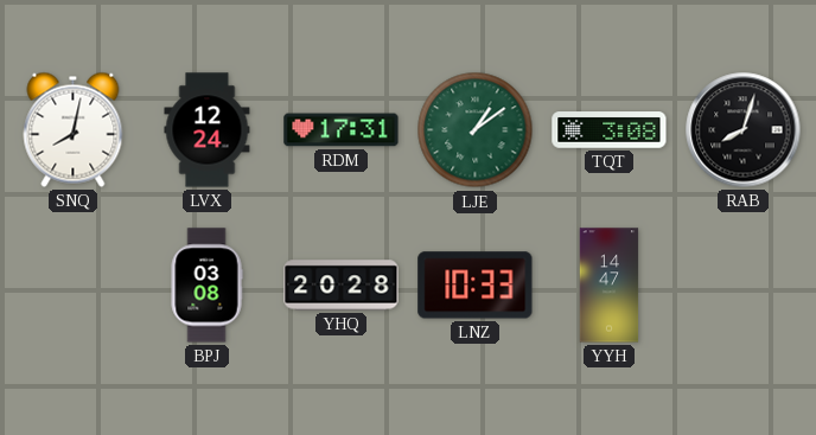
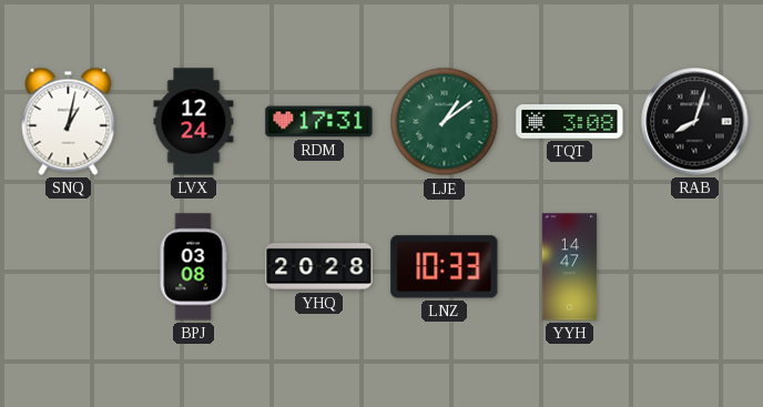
SNQ: 8:02 -> 1:02 (69, 121)
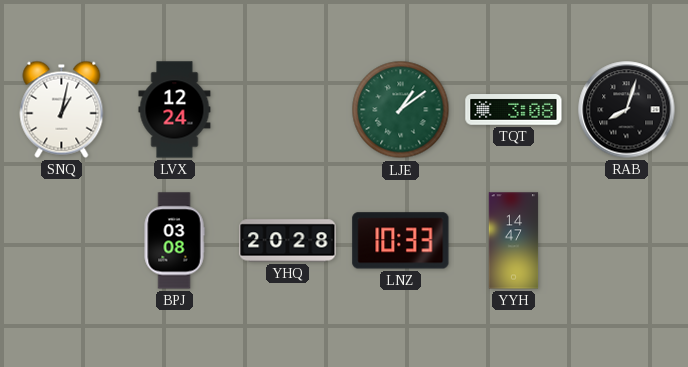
RDM: 17:31 -> none (319, 122)
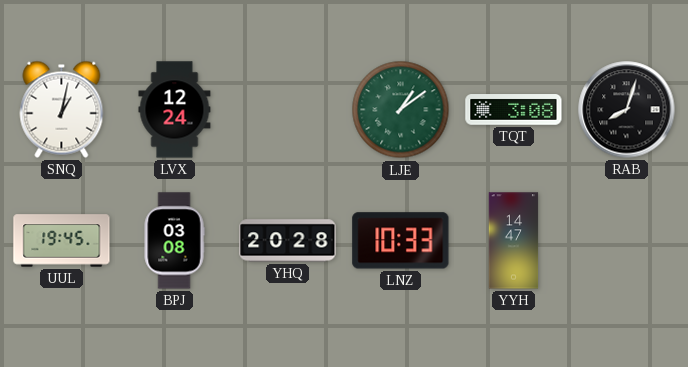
UUL: none -> 19:45 (62, 241)
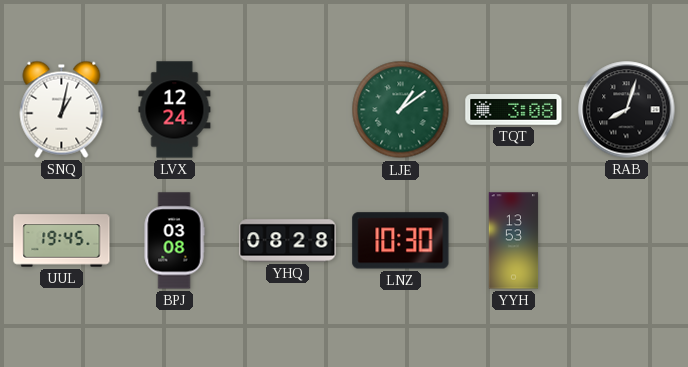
YHQ: 20:28 -> 08:28 (288, 241)
LNZ: 10:33 -> 10:30 (401, 241)
YYH: 14:47 -> 13:53 (514, 241)
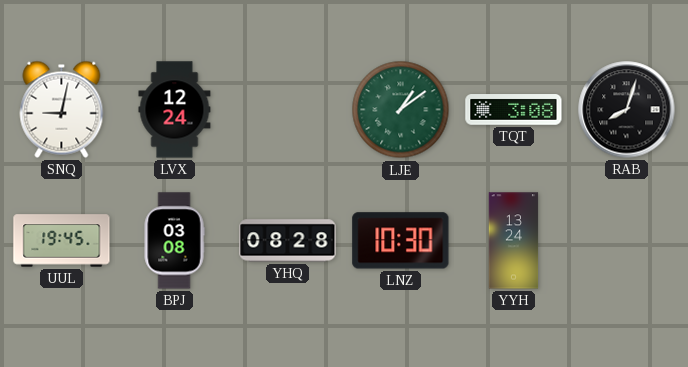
SNQ: 1:02 -> 9:02 (62, 109)
YYH: 13:53 -> 13:24 (514, 241)
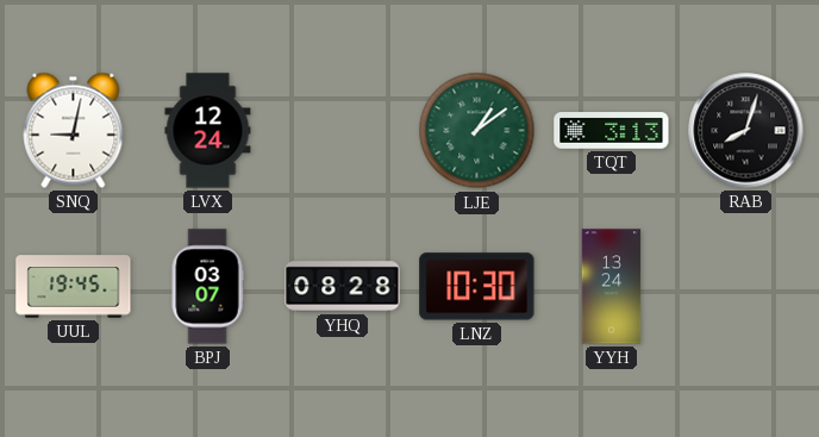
TQT: 3:08 -> 3:13 (612, 131)
BPJ: 03:08 -> 03:07 (207, 287)
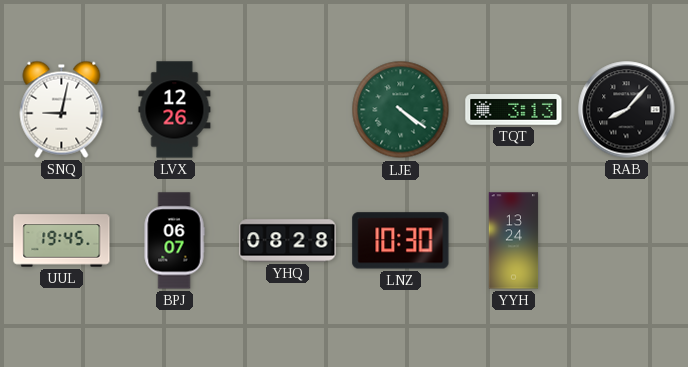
LVX: 12:24 -> 12:26 (175, 110)
LJE: 1:09 -> 4:21 (401, 110)
RAB: 8:03 -> 8:07 (627, 110)
BPJ: 03:07 -> 06:07 (174, 241)
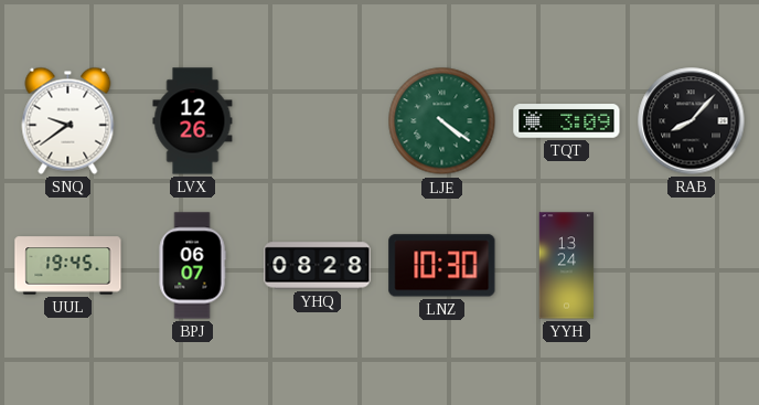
SNQ: 9:02 -> 9:39 (68, 120)
TQT: 3:13 -> 3:09 (567, 121)
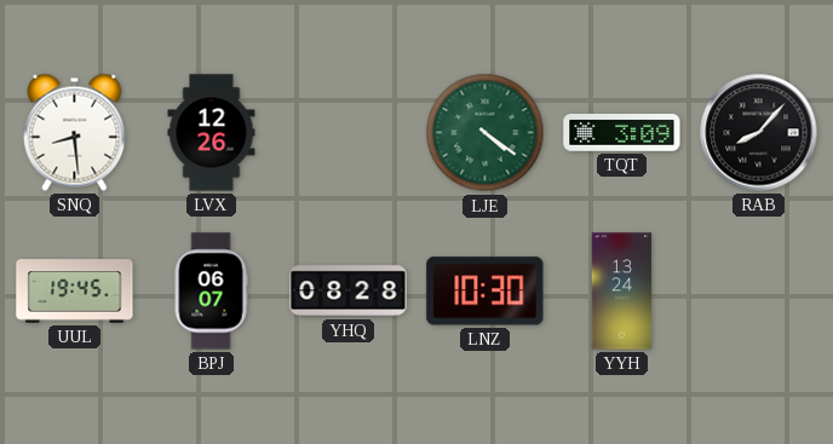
SNQ: 9:39 -> 8:29 (75, 132)
